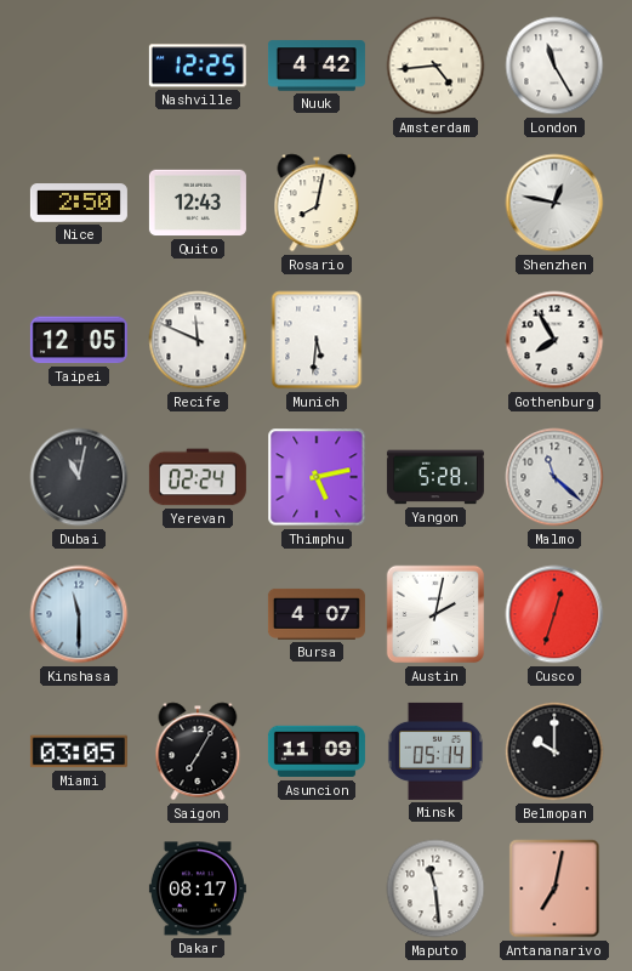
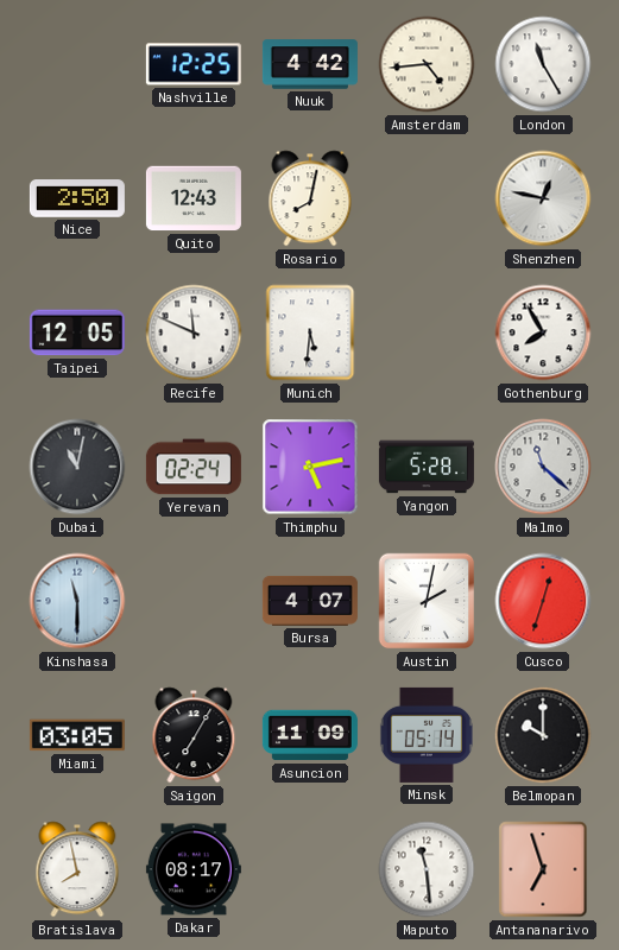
Bratislava: none -> 7:58 (77, 869)
Antananarivo: 7:02 -> 6:57 (543, 869)
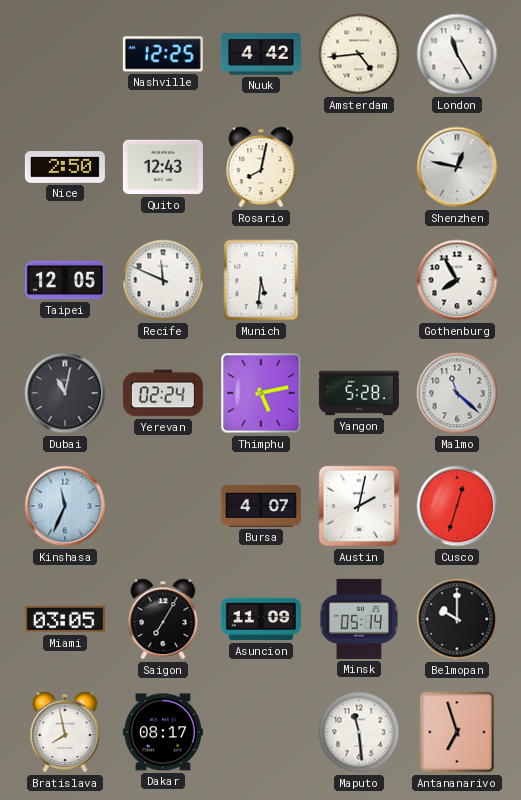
Kinshasa: 11:30 -> 11:34 (65, 506)
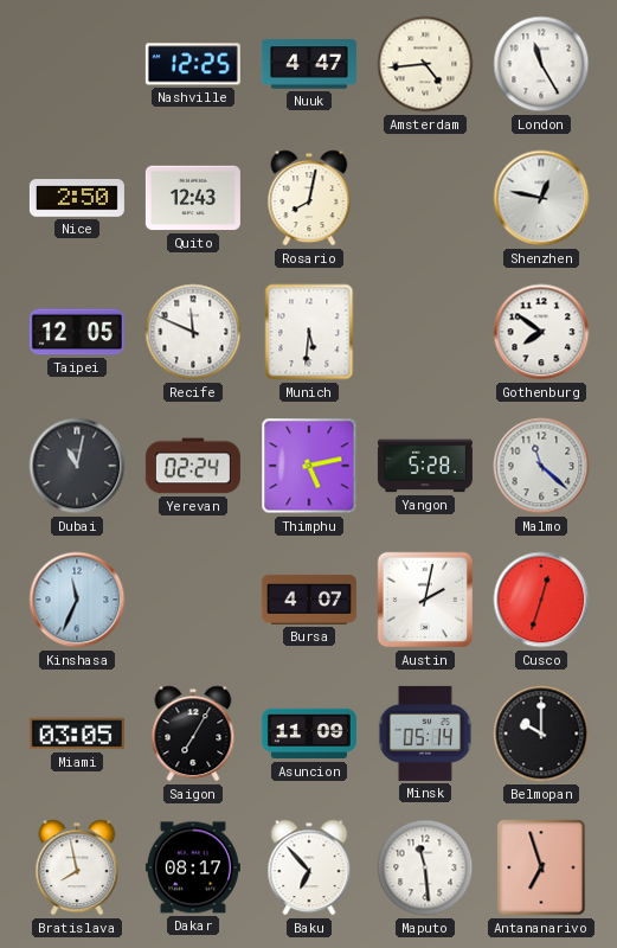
Nuuk: 4:42 -> 4:47 (309, 64)
Gothenburg: 7:55 -> 7:51 (541, 332)
Baku: none -> 6:53 (309, 867)
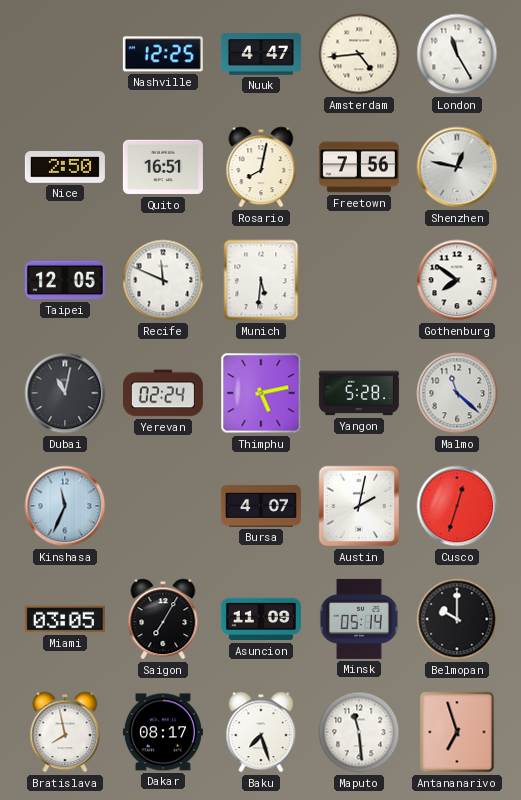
Quito: 12:43 -> 16:51 (163, 167)
Freetown: none -> 7:56 (359, 167)
Baku: 6:53 -> 7:27 (261, 732)
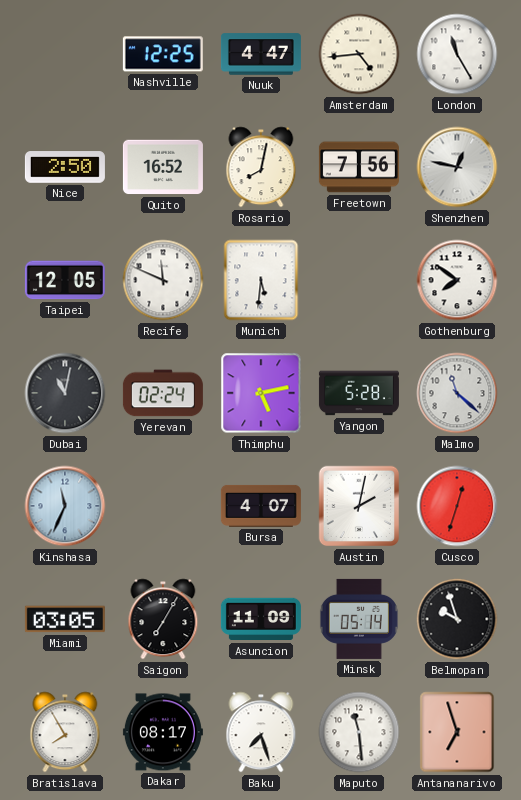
Quito: 16:51 -> 16:52 (163, 167)
Belmopan: 10:00 -> 9:57 (457, 619)
Bratislava: 7:58 -> 7:55 (65, 732)
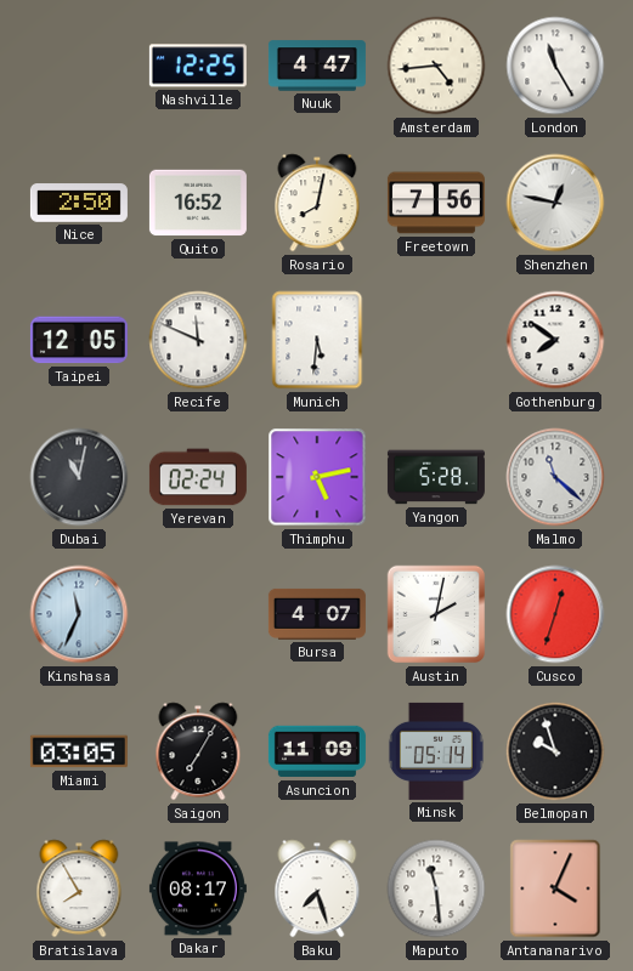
Antananarivo: 6:57 -> 4:04 (555, 888)
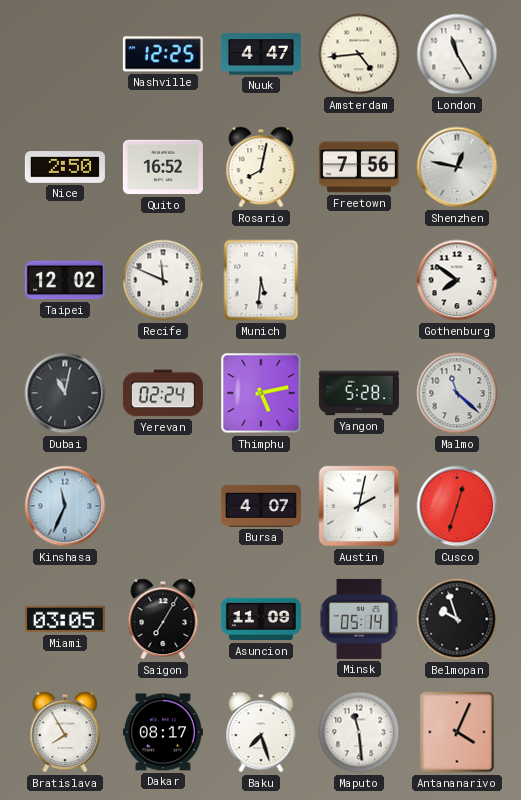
Taipei: 12:05 -> 12:02 (65, 280)
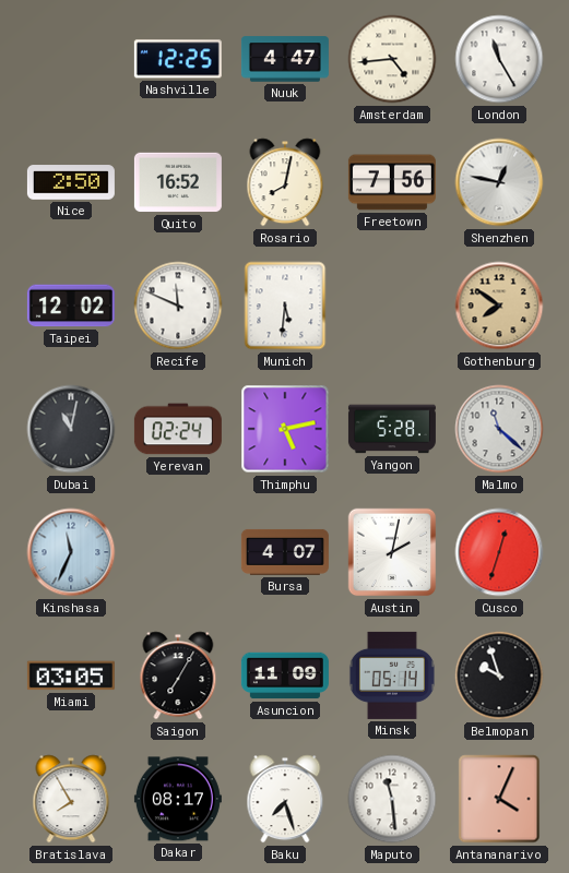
Gothenburg dial: white -> champagne (499, 306)
